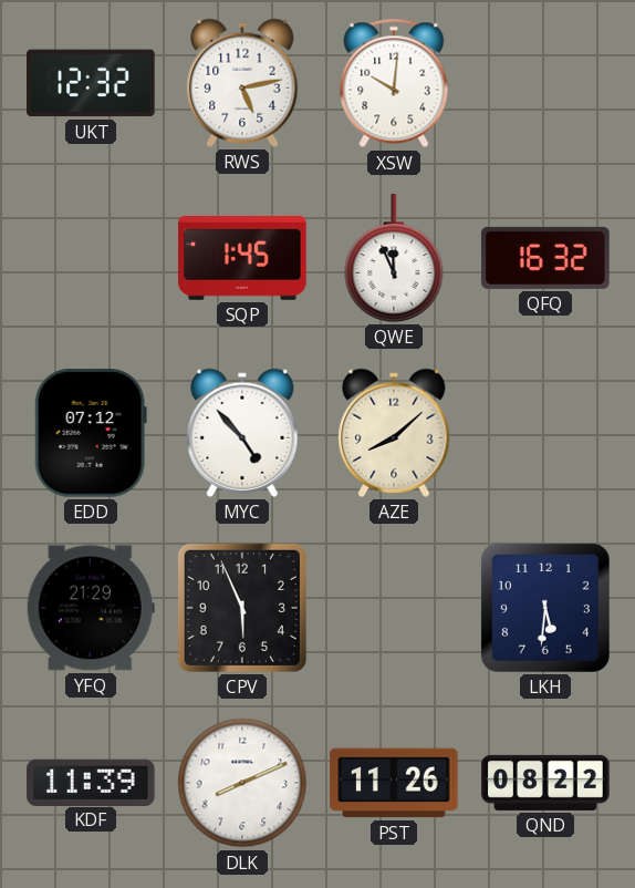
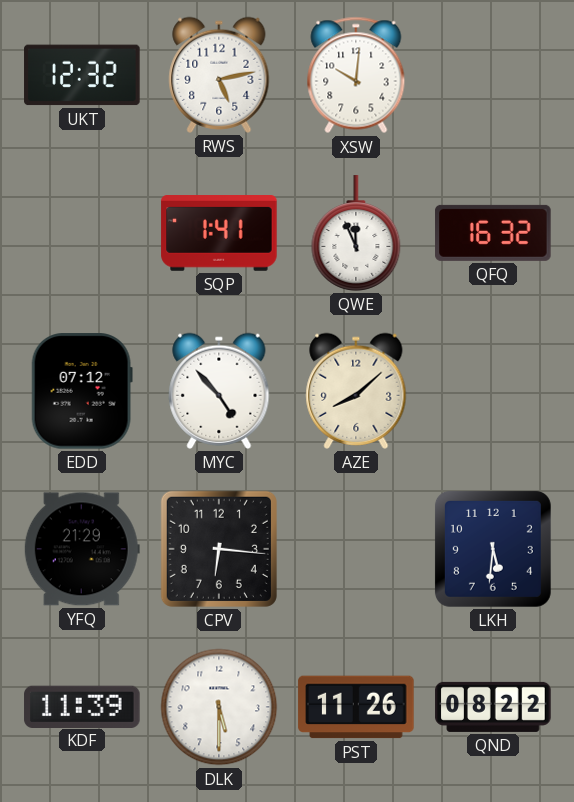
SQP: 1:45 -> 1:41 (219, 234)
CPV: 5:56 -> 6:16 (219, 549)
DLK: 8:11 -> 5:30 (219, 707)
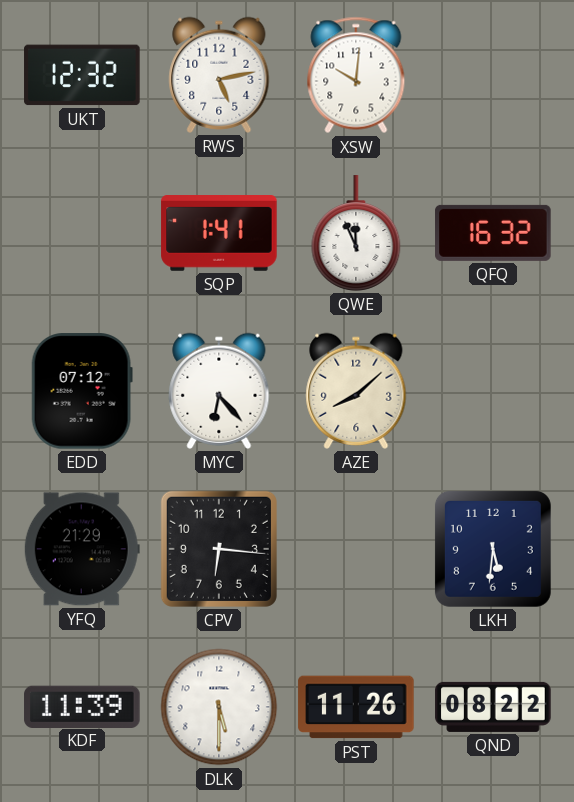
MYC: 4:53 -> 6:23 (219, 391)
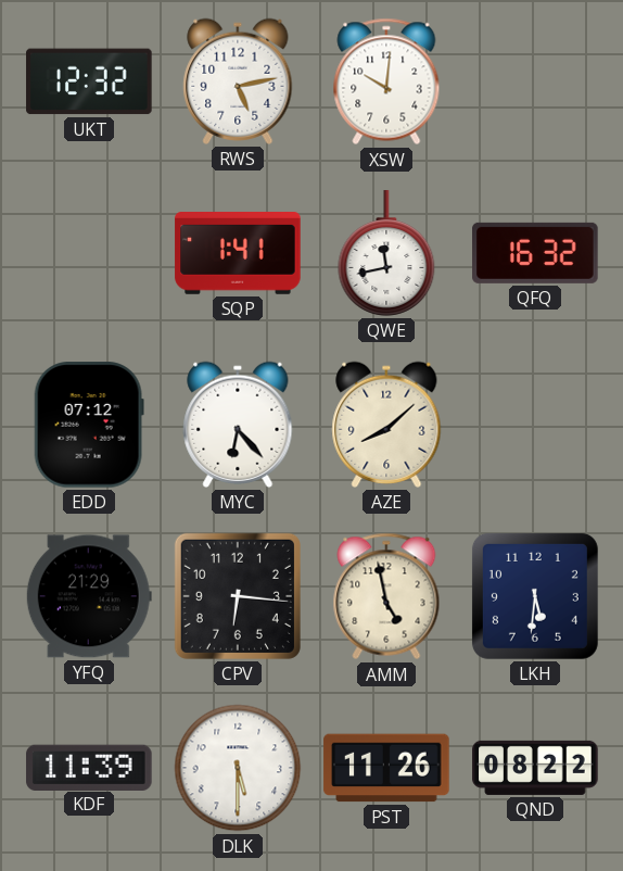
QWE: 11:56 -> 11:43 (386, 253)
AMM: none -> 4:58 (386, 596)
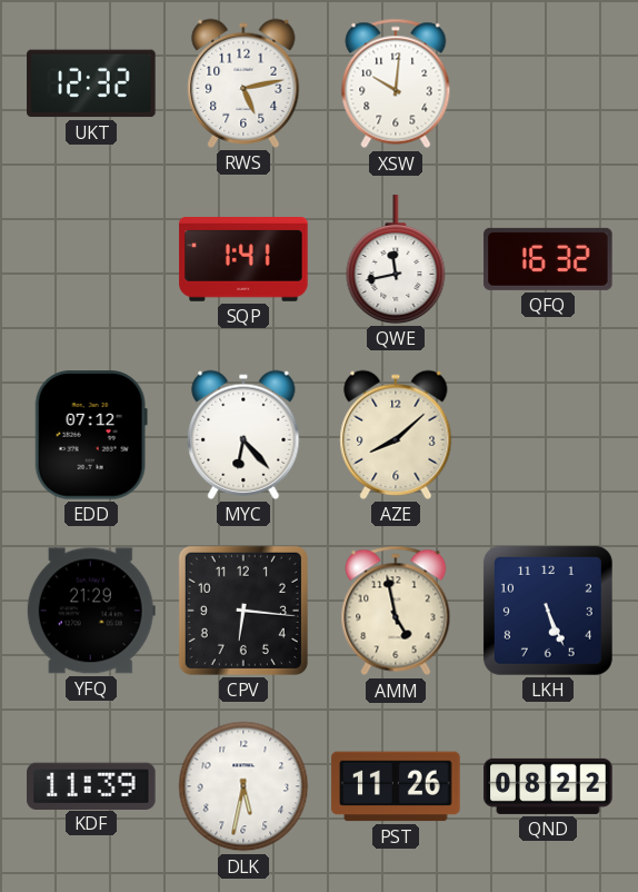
LKH: 5:31 -> 5:26 (548, 611)
DLK: 5:30 -> 5:32 (243, 786)
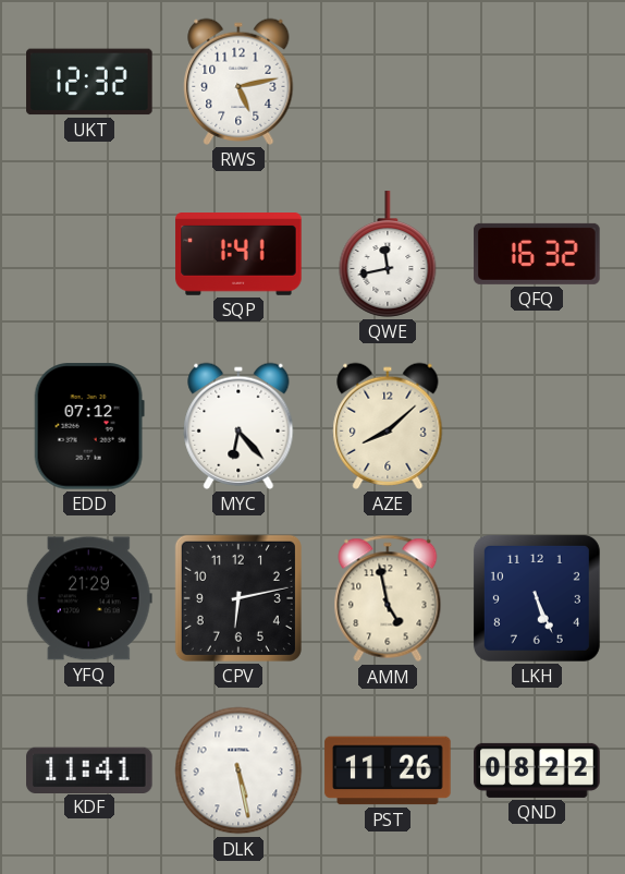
XSW: 10:01 -> none (396, 83)
CPV: 6:16 -> 6:13 (238, 598)
KDF: 11:39 -> 11:41 (89, 769)
DLK: 5:32 -> 5:28 (238, 770)
